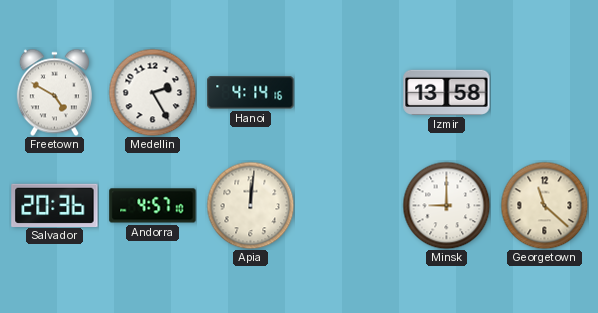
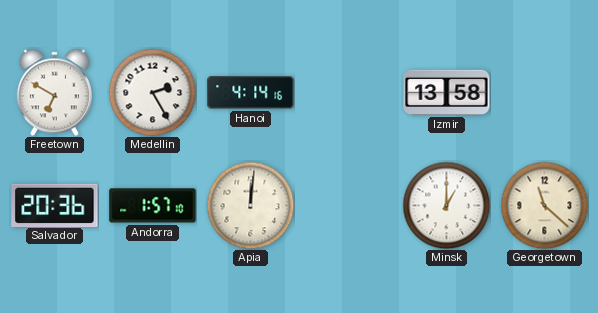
Freetown: 4:50 -> 6:50 (54, 92)
Andorra: 4:57 -> 1:57 (153, 206)
Minsk: 9:00 -> 1:00 (446, 205)
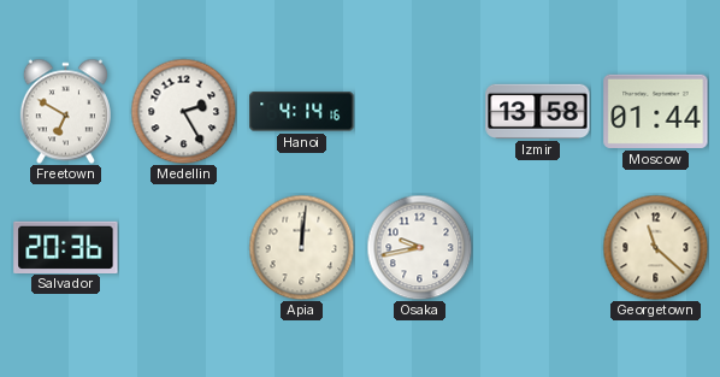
Moscow: none -> 01:44 (656, 111)
Andorra: 1:57 -> none (153, 206)
Osaka: none -> 9:43 (419, 247)
Minsk: 1:00 -> none (446, 205)
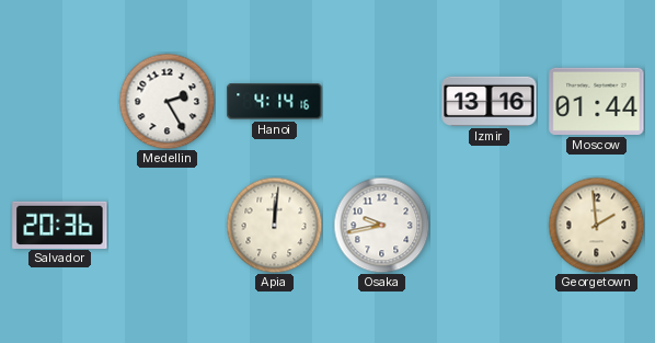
Freetown: 6:50 -> none (65, 111)
Izmir: 13:58 -> 13:16 (490, 101)
Georgetown: 11:22 -> 1:59 (596, 225)
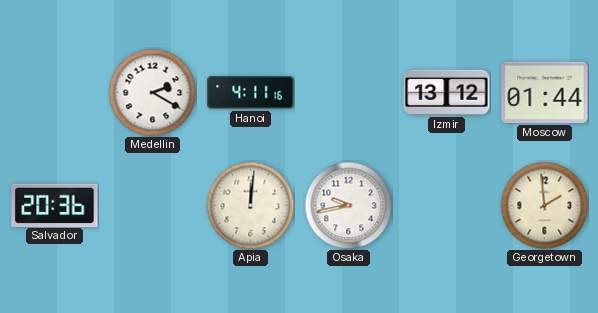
Medellin: 2:25 -> 2:20 (152, 92)
Hanoi: 4:14 -> 4:11 (251, 93)
Izmir: 13:16 -> 13:12 (447, 92)
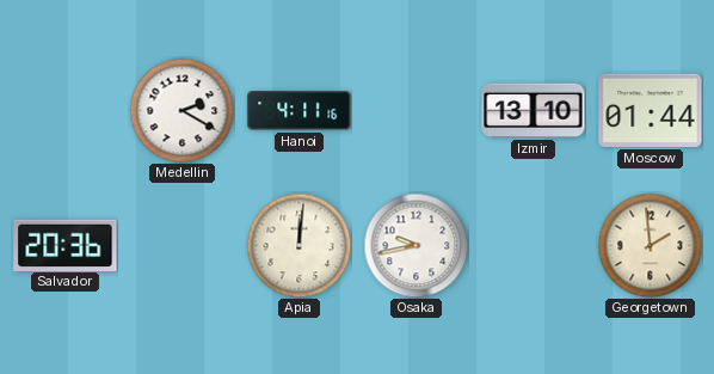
Izmir: 13:12 -> 13:10 (534, 110)
